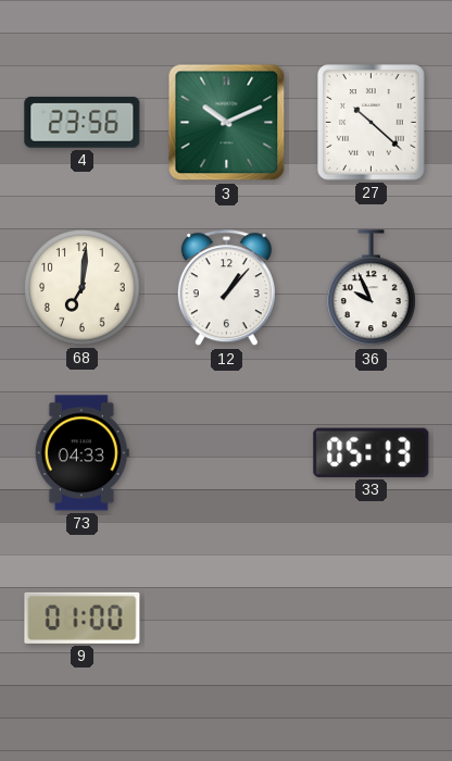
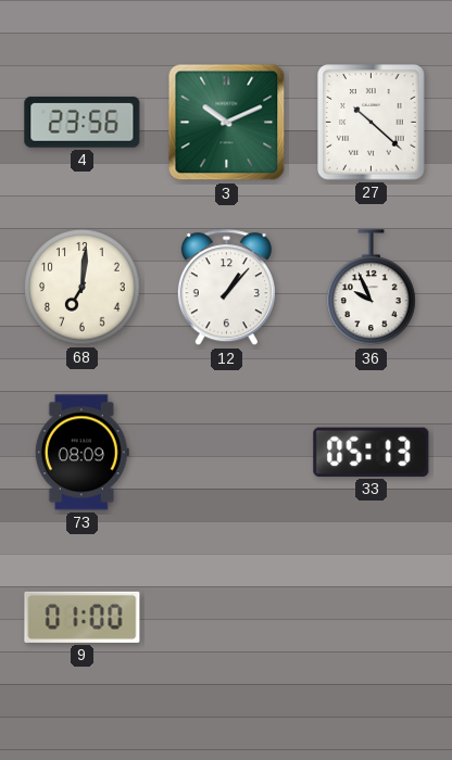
73: 04:33 -> 08:09 (81, 453)
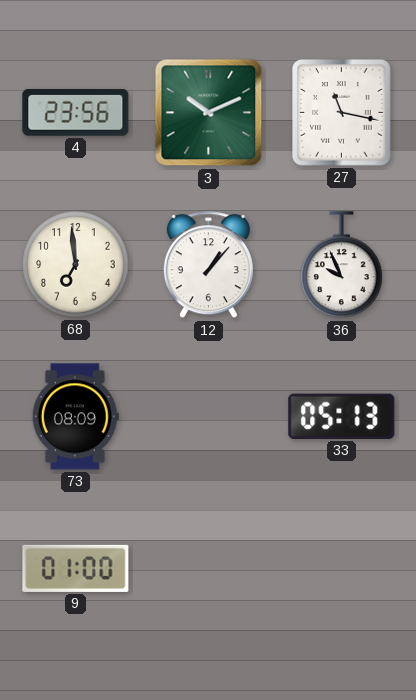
27: 10:22 -> 11:17 (342, 113)
68: 7:01 -> 6:59 (76, 265)
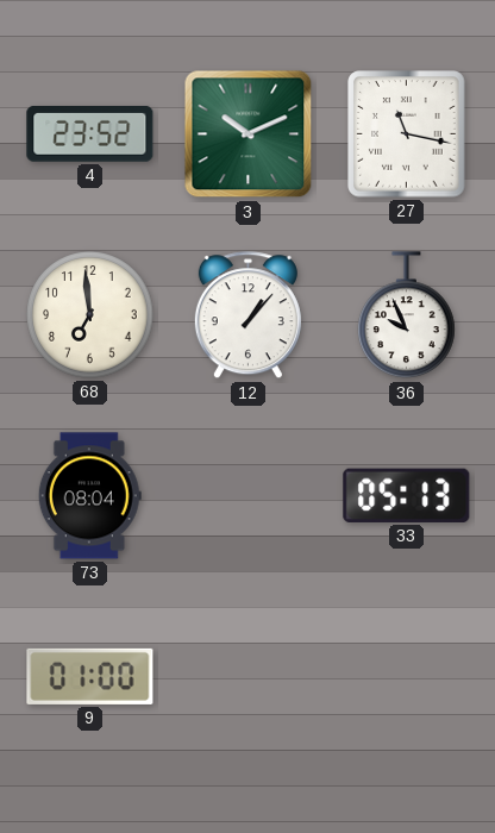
4: 23:56 -> 23:52 (90, 133)
73: 08:09 -> 08:04 (89, 496)
